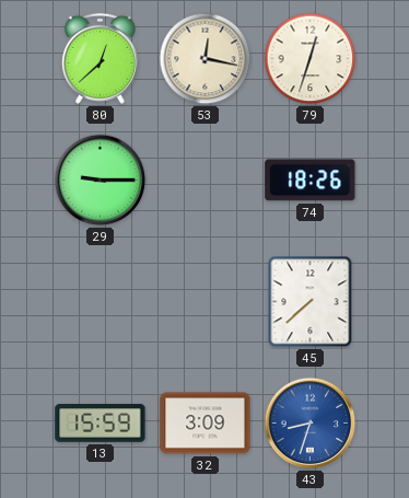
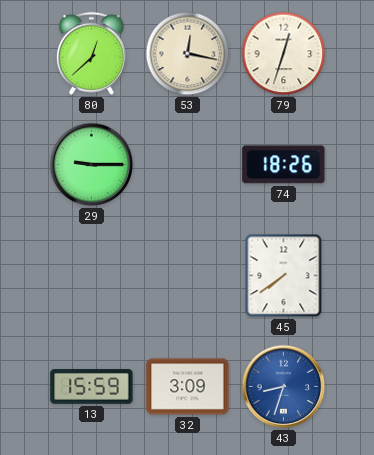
45: 7:38 -> 7:39 (284, 276)
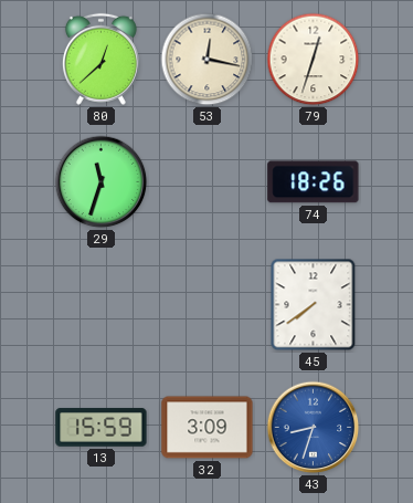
29: 9:15 -> 11:33 (102, 182)
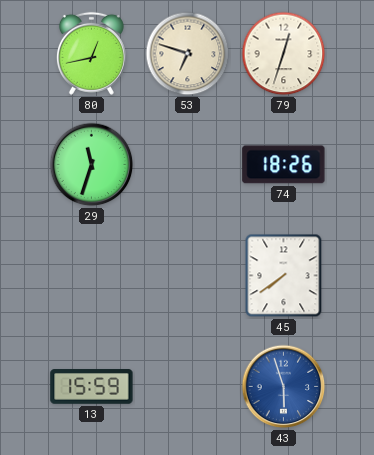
80: 12:38 -> 12:43 (91, 53)
53: 12:17 -> 6:48 (188, 54)
32: 3:09 -> none (208, 428)
43: 8:33 -> 5:57 (284, 387)
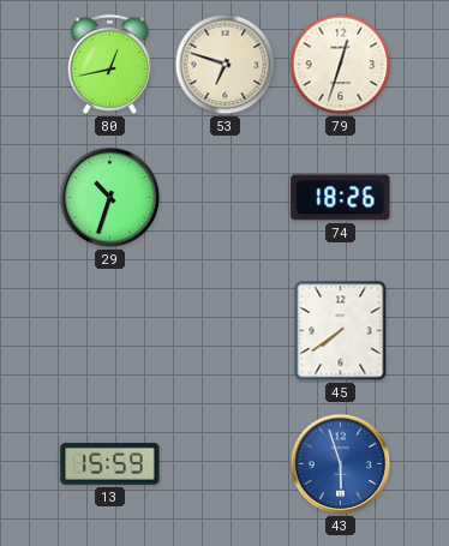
29: 11:33 -> 10:33 (110, 198)
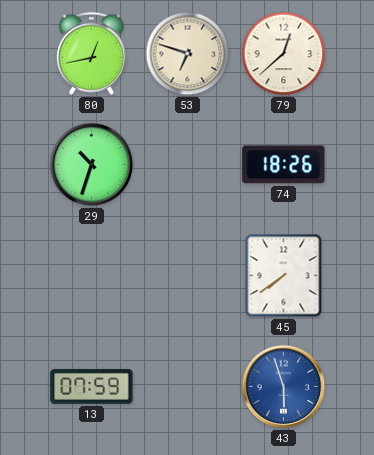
79: 12:33 -> 12:38 (284, 54)
13: 15:59 -> 07:59 (92, 387)
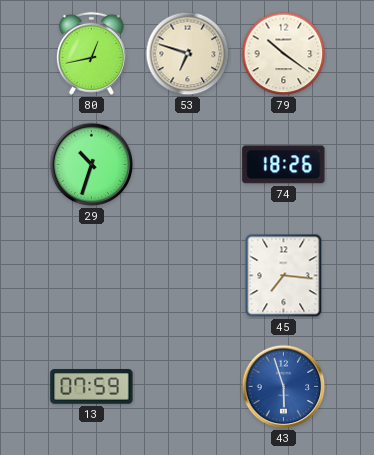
79: 12:38 -> 10:21 (284, 54)
45: 7:39 -> 7:16 (284, 276)
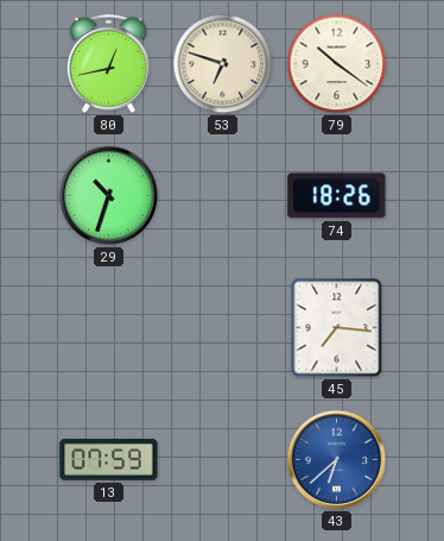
43: 5:57 -> 6:38 (337, 460)
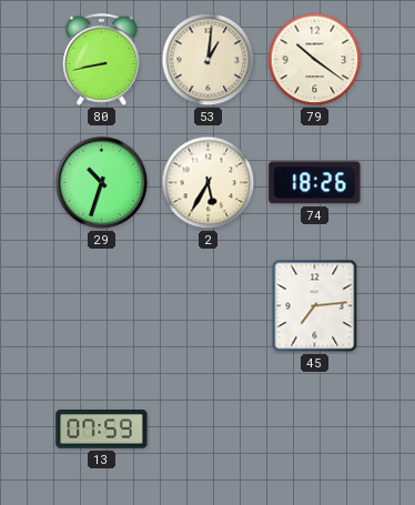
80: 12:43 -> 8:43 (101, 59)
53: 6:48 -> 1:01 (209, 60)
2: none -> 5:35 (209, 183)
45: 7:16 -> 7:14 (315, 306)
43: 6:38 -> none (337, 460)
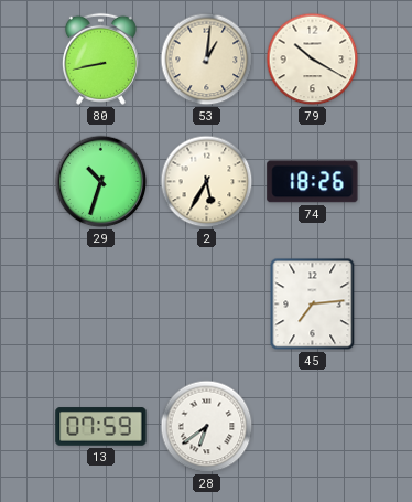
79: 10:21 -> 10:20 (313, 60)
28: none -> 6:39 (207, 427)
